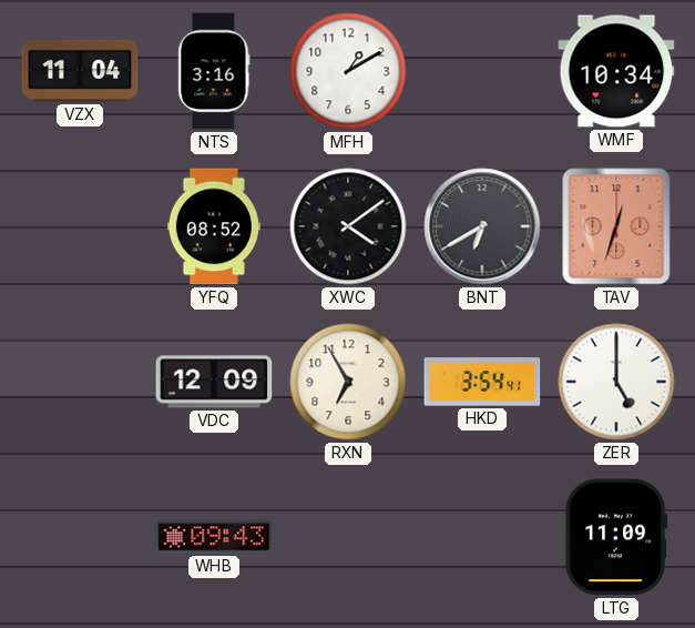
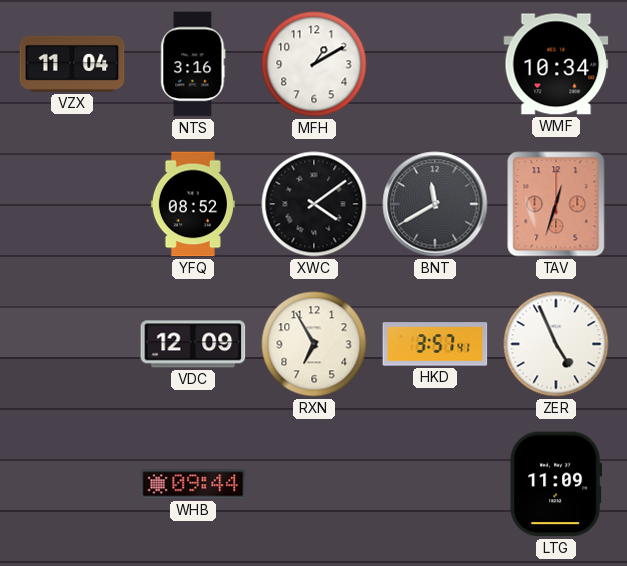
BNT: 6:40 -> 11:40 (435, 204)
HKD: 3:54 -> 3:57 (435, 344)
ZER: 5:00 -> 4:56 (556, 344)
WHB: 09:43 -> 09:44 (193, 484)
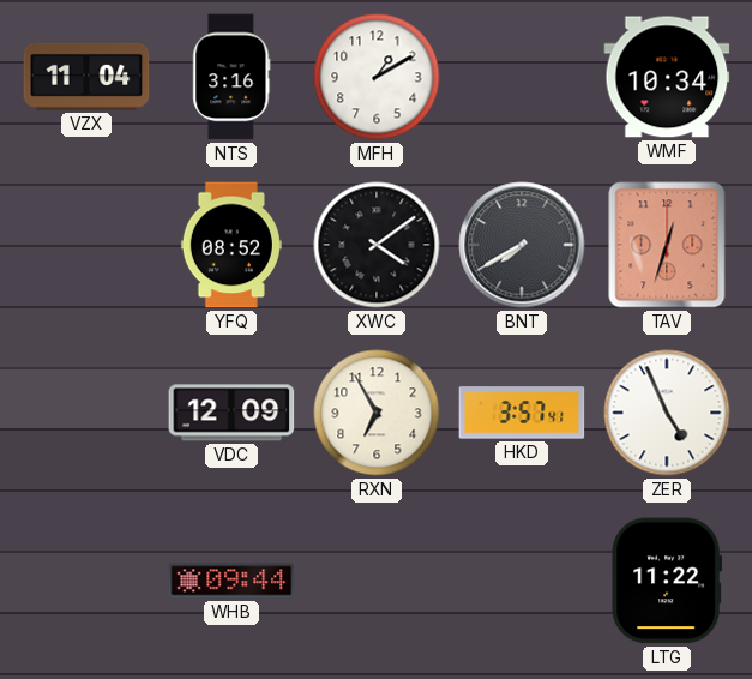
BNT: 11:40 -> 7:40 (522, 245)
LTG: 11:09 -> 11:22 (667, 581)
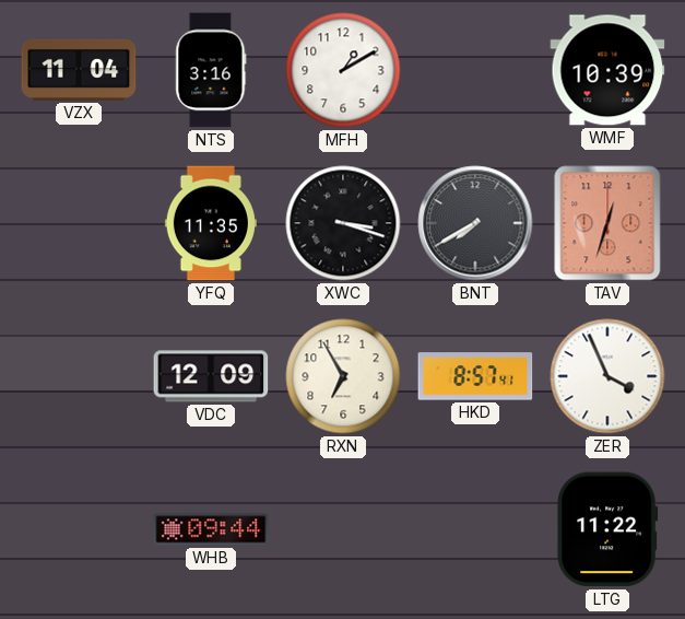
WMF: 10:34 -> 10:39 (607, 70)
YFQ: 08:52 -> 11:35 (211, 223)
XWC: 4:09 -> 3:18 (343, 223)
HKD: 3:57 -> 8:57 (475, 376)
ZER: 4:56 -> 3:56 (607, 376)
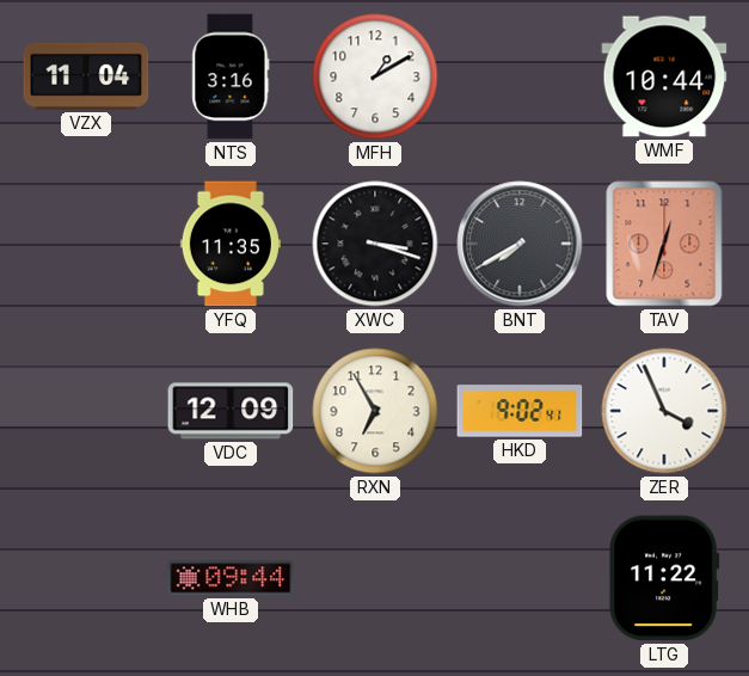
WMF: 10:39 -> 10:44 (664, 76)
HKD: 8:57 -> 9:02 (520, 411)
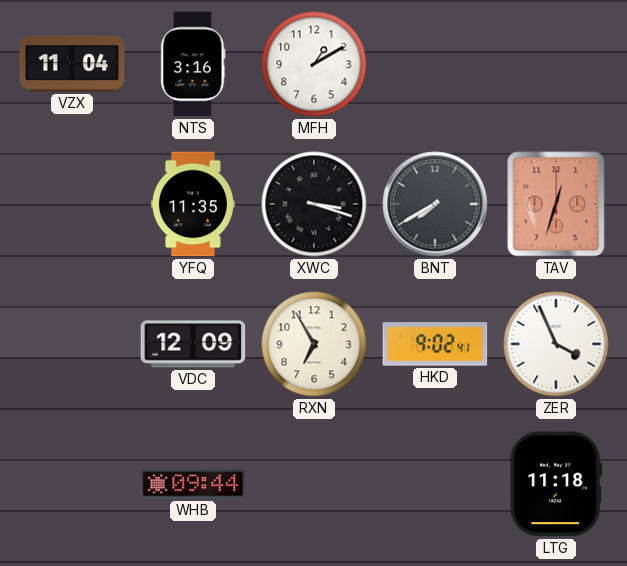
WMF: 10:44 -> none (664, 76)
LTG: 11:22 -> 11:18 (556, 484)
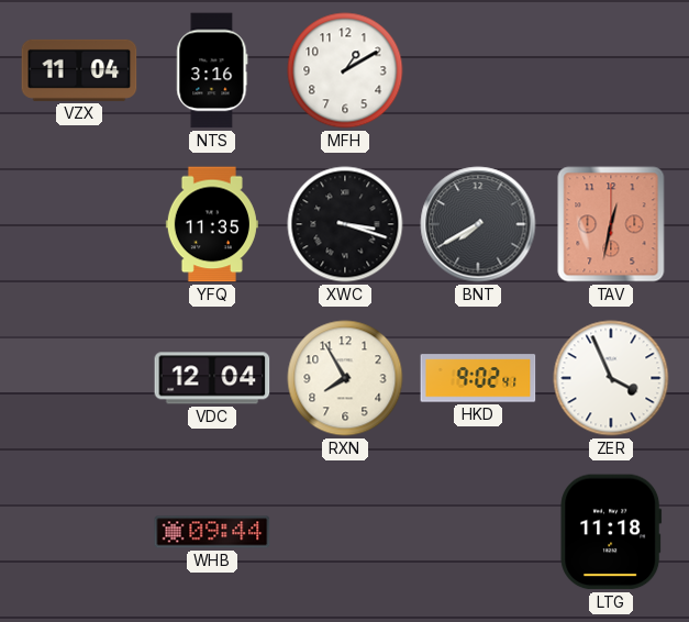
TAV: 12:33 -> 12:32 (611, 224)
VDC: 12:09 -> 12:04 (212, 378)
RXN: 6:55 -> 7:55 (345, 378)
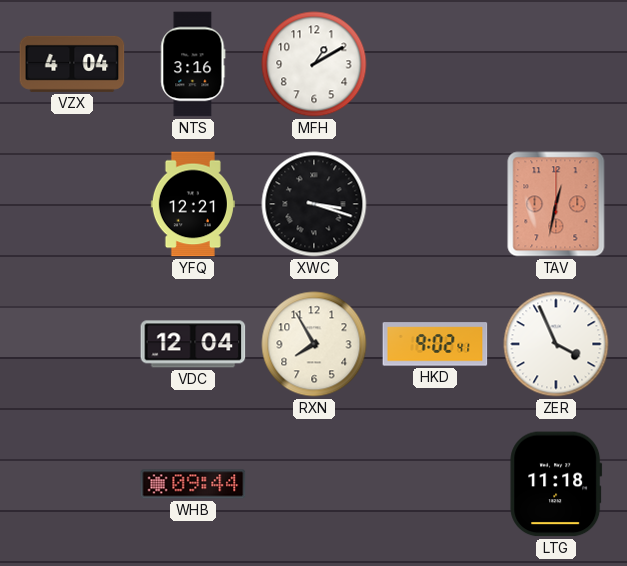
VZX: 11:04 -> 4:04 (72, 64)
YFQ: 11:35 -> 12:21 (193, 204)
BNT: 7:40 -> none (478, 224)
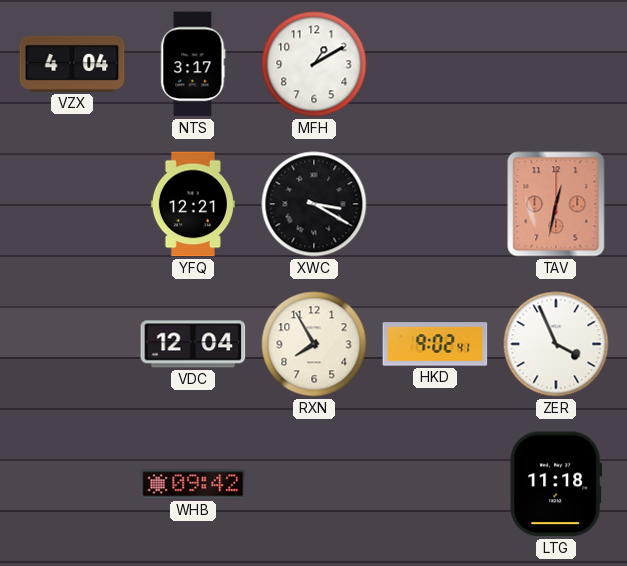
NTS: 3:16 -> 3:17 (193, 64)
XWC: 3:18 -> 3:20 (314, 204)
WHB: 09:44 -> 09:42 (193, 484)
